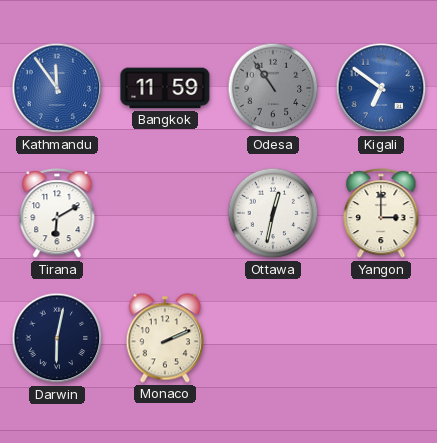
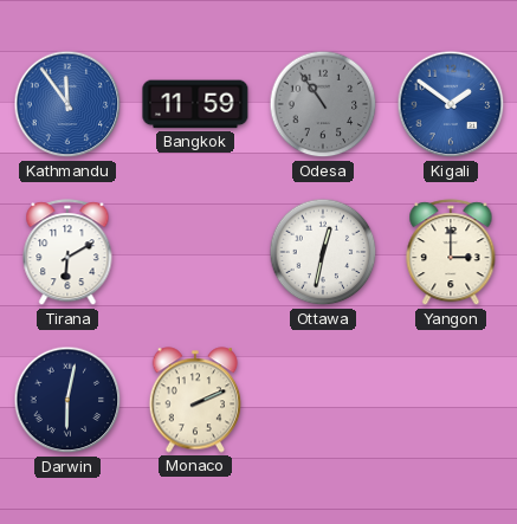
Kigali: 6:51 -> 1:51 (451, 104)
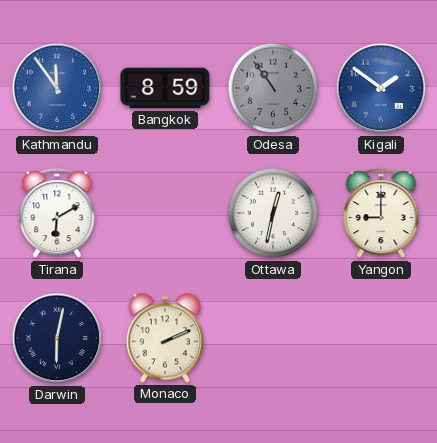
Bangkok: 11:59 -> 8:59 (165, 88)
Yangon: 3:00 -> 9:00 (381, 214)
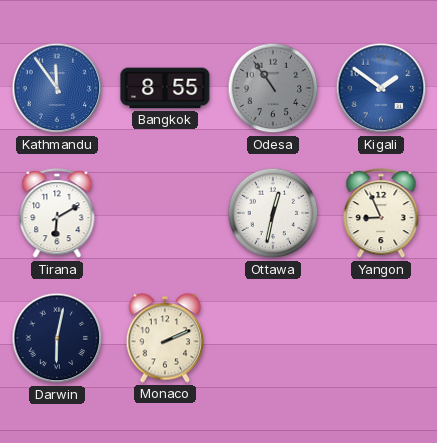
Bangkok: 8:59 -> 8:55 (165, 88)
Yangon: 9:00 -> 8:56 (381, 214)
